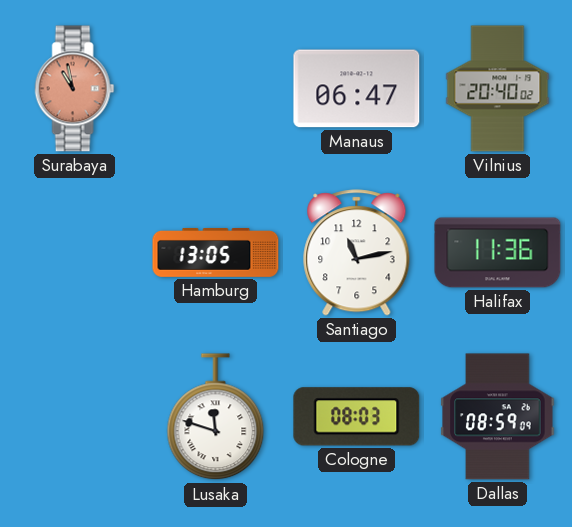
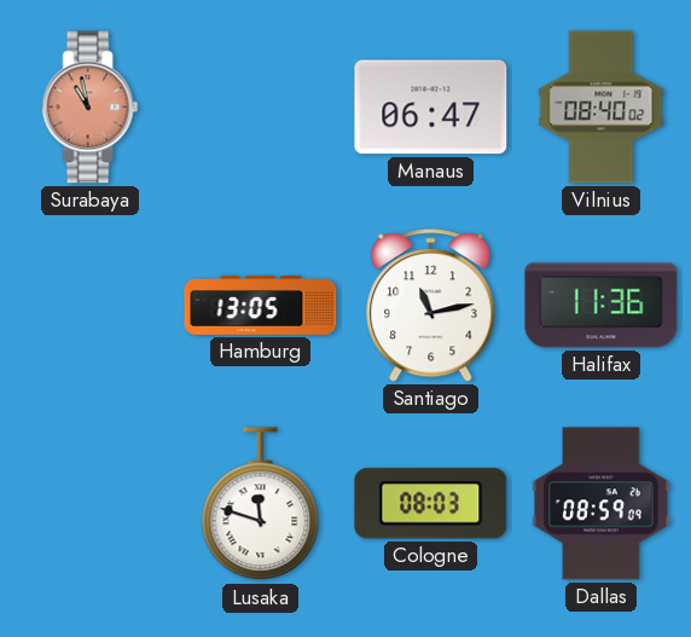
Vilnius: 20:40 -> 08:40 (602, 108)
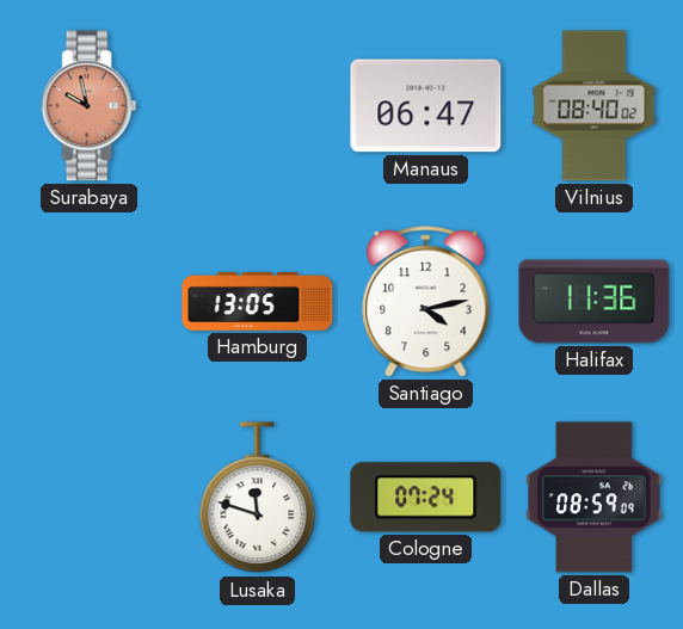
Surabaya: 10:58 -> 9:58 (90, 106)
Santiago: 11:13 -> 4:13 (426, 302)
Cologne: 08:03 -> 07:24 (426, 498)
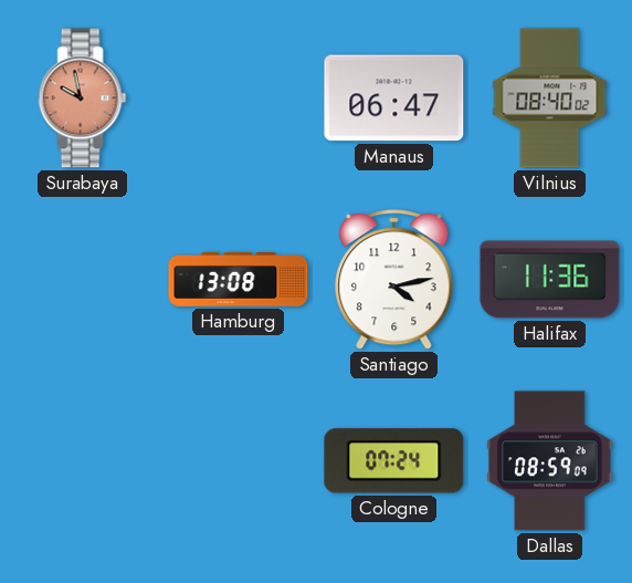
Hamburg: 13:05 -> 13:08 (239, 280)
Lusaka: 11:48 -> none (258, 498)
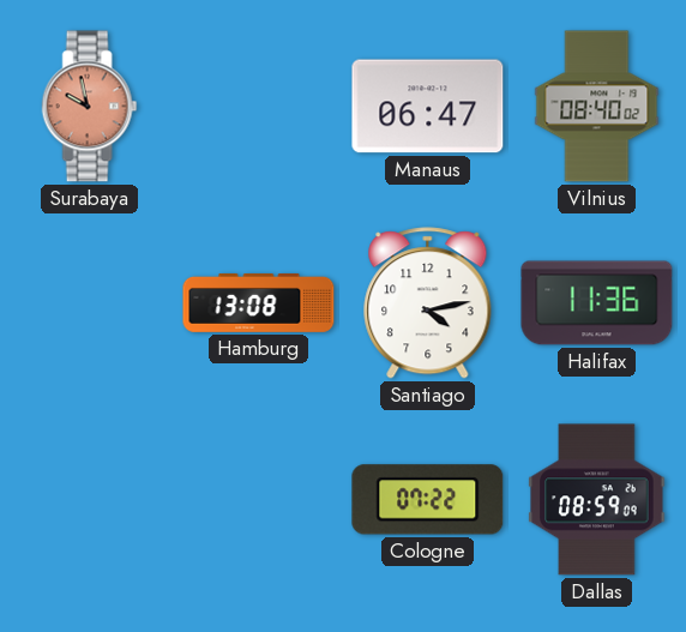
Cologne: 07:24 -> 07:22 (428, 500)
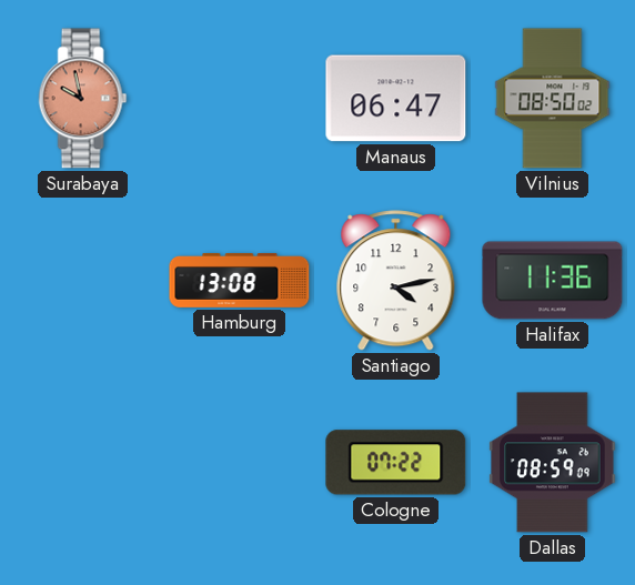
Vilnius: 08:40 -> 08:50 (553, 99)
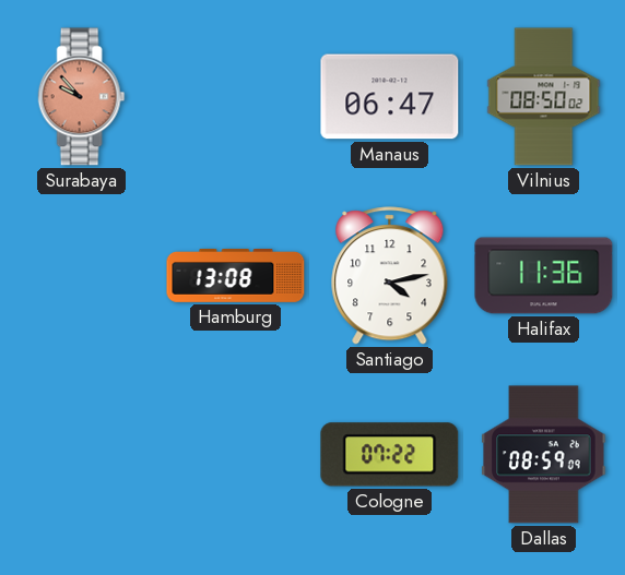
Surabaya: 9:58 -> 9:53 (82, 97)
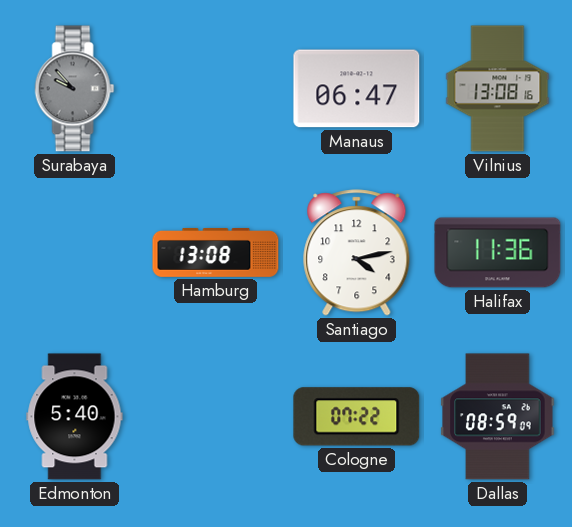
Surabaya dial: salmon -> grey (75, 89)
Vilnius: 08:50 -> 13:08 (498, 89)
Edmonton: none -> 5:40 (75, 417)
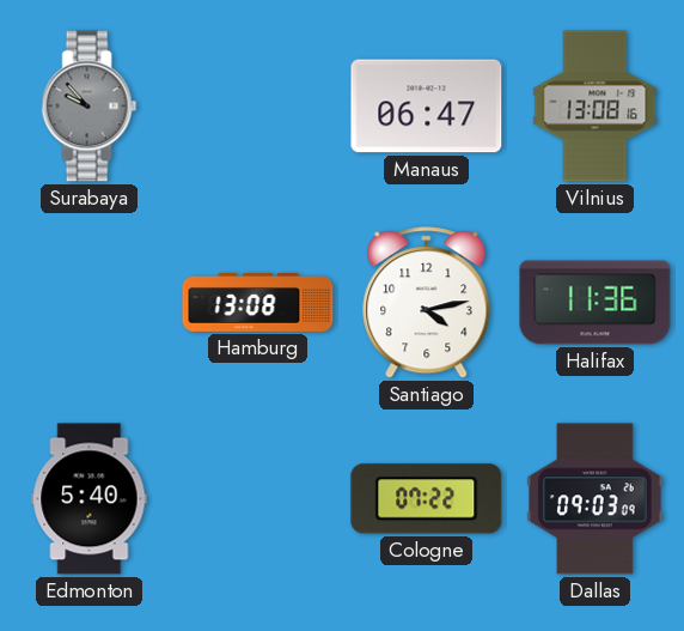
Dallas: 08:59 -> 09:03 (596, 499)
